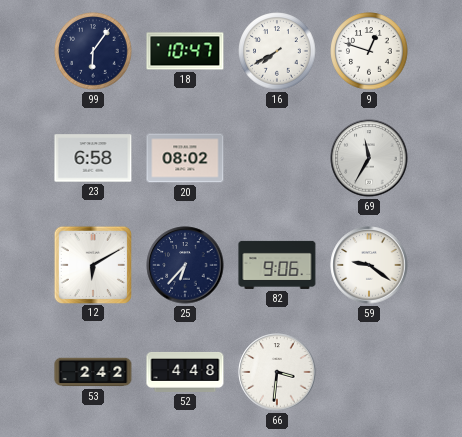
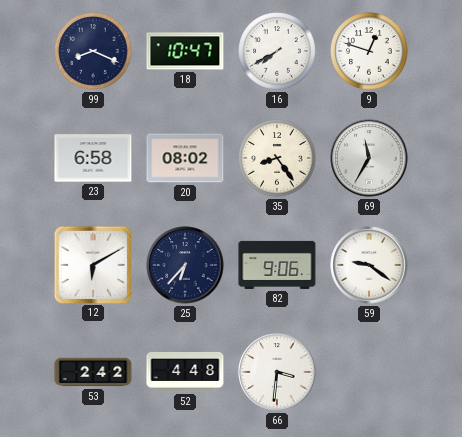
99: 6:06 -> 8:19 (93, 51)
35: none -> 8:24 (277, 158)
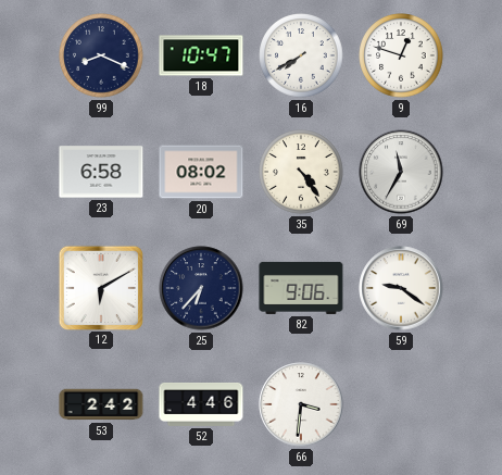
35: 8:24 -> 4:24 (301, 172)
52: 4:48 -> 4:46 (201, 404)
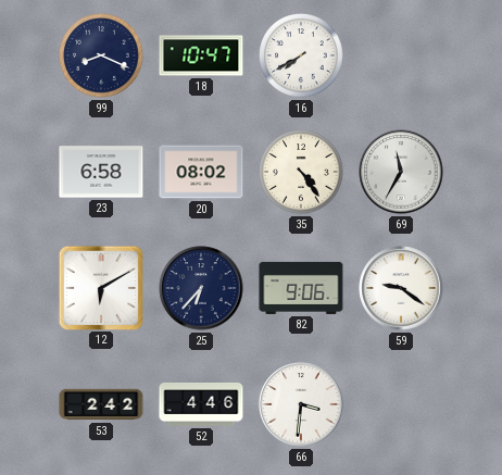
9: 12:48 -> none (401, 55)
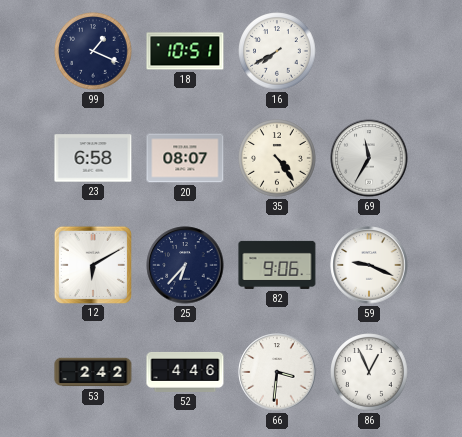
99: 8:19 -> 1:19 (93, 51)
18: 10:47 -> 10:51 (185, 51)
20: 08:02 -> 08:07 (185, 158)
59: 9:21 -> 9:19 (369, 265)
86: none -> 12:56 (369, 372)
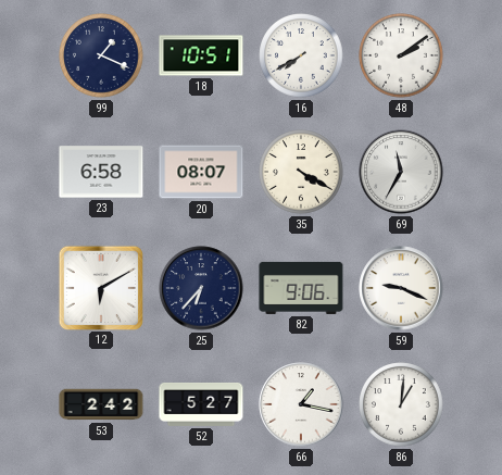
48: none -> 2:09 (401, 55)
35: 4:24 -> 4:20 (301, 172)
52: 4:46 -> 5:27 (201, 404)
66: 3:31 -> 1:17 (301, 404)
86: 12:56 -> 1:01 (401, 404)
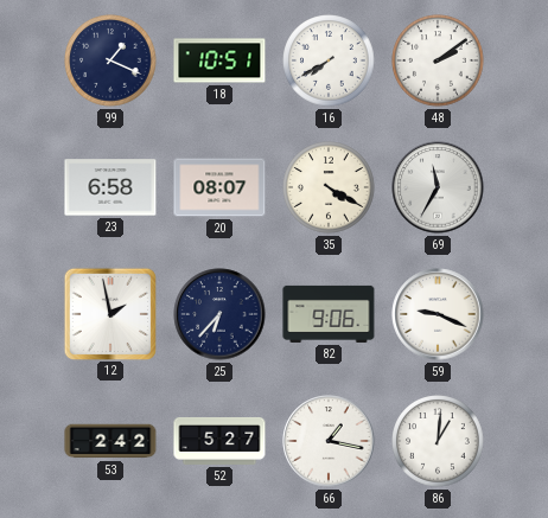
12: 6:10 -> 1:58 (109, 313)
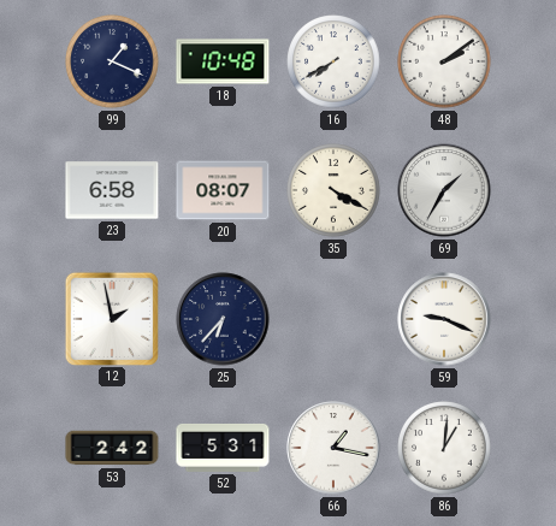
18: 10:51 -> 10:48 (223, 61)
69: 11:35 -> 1:35 (444, 190)
82: 9:06 -> none (329, 314)
52: 5:27 -> 5:31 (223, 448)
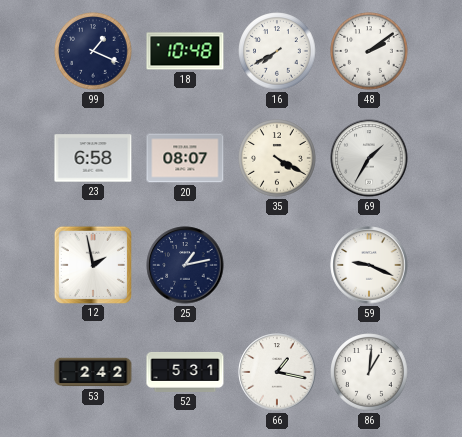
25: 6:37 -> 1:13 (185, 265)
